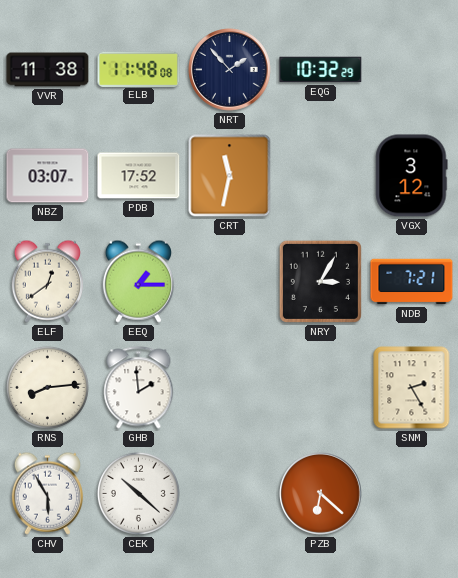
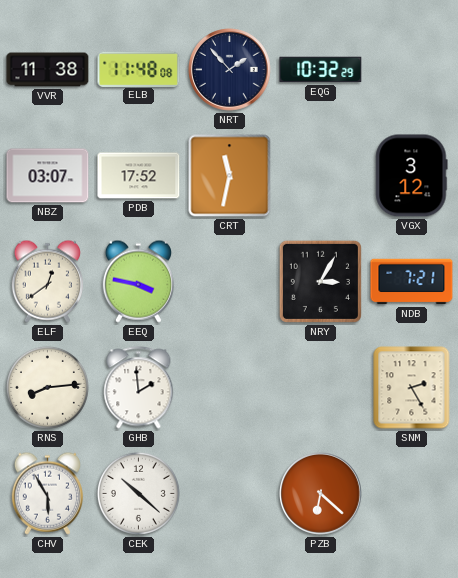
EEQ: 1:15 -> 3:47 (138, 281)
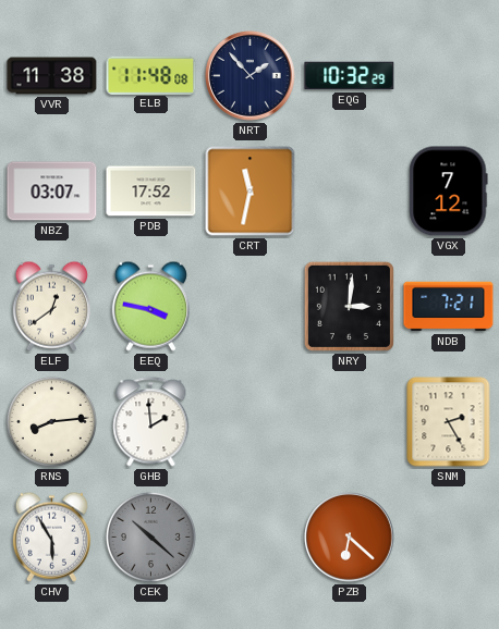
VGX: 3:12 -> 7:12 (449, 192)
NRY: 3:05 -> 3:01 (349, 306)
CEK dial: white -> grey (150, 536)
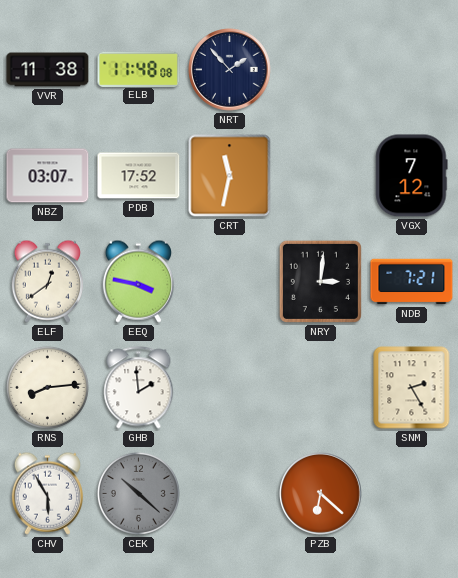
EQG: 10:32 -> none (350, 76)
